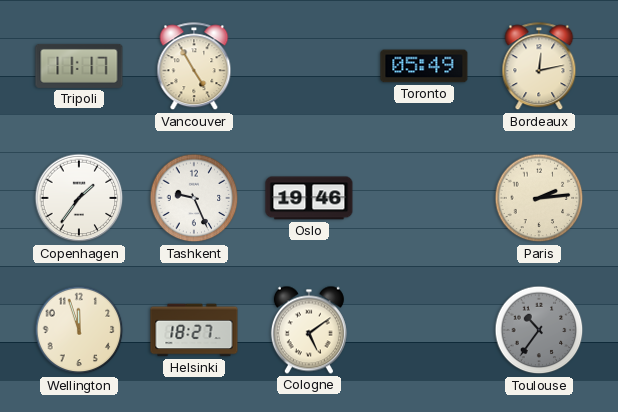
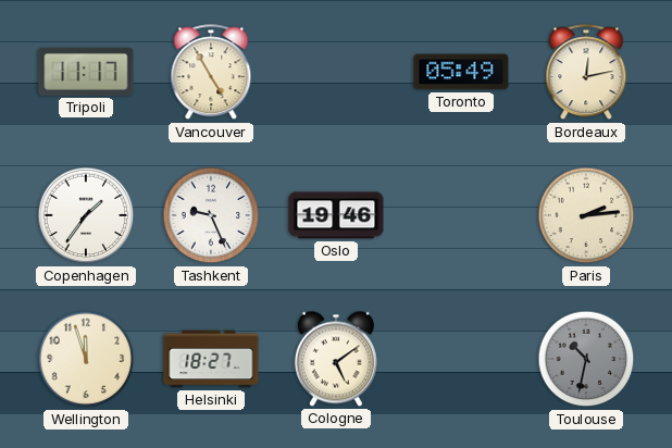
Toulouse: 10:36 -> 10:32 (586, 359)
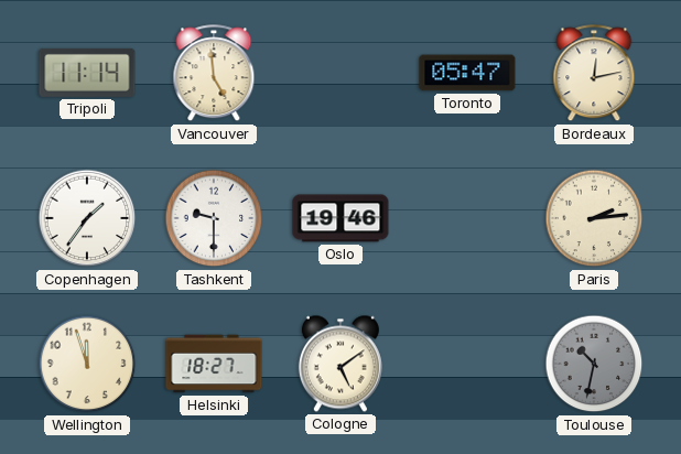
Tripoli: 11:17 -> 11:14 (87, 73)
Vancouver: 4:55 -> 4:59 (214, 74)
Toronto: 05:49 -> 05:47 (467, 73)
Tashkent: 9:26 -> 9:30 (214, 218)
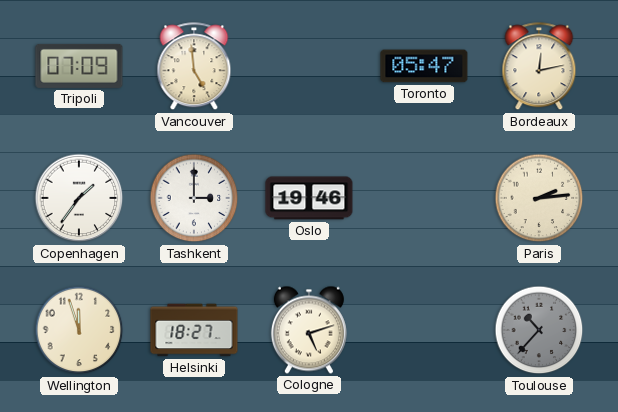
Tripoli: 11:14 -> 07:09 (79, 66)
Tashkent: 9:30 -> 3:00 (194, 198)
Cologne: 5:09 -> 5:12 (309, 330)
Toulouse: 10:32 -> 10:37 (539, 330)
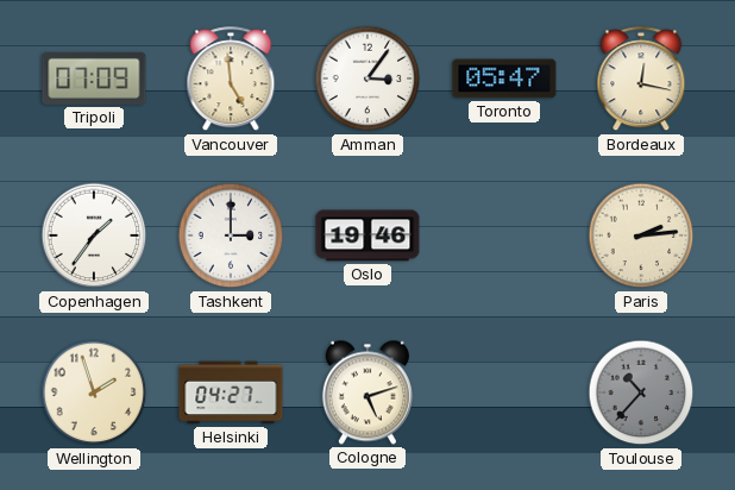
Amman: none -> 3:06 (367, 78)
Bordeaux: 12:13 -> 12:17 (641, 80)
Wellington: 11:57 -> 1:57 (94, 392)
Helsinki: 18:27 -> 04:27 (231, 392)
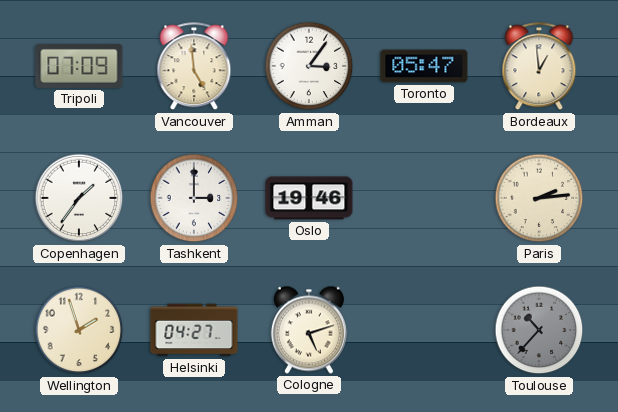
Bordeaux: 12:17 -> 12:59 (539, 67)
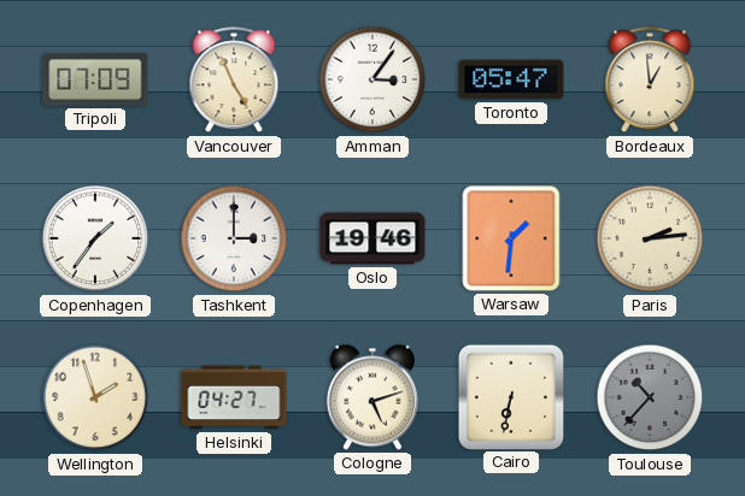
Vancouver: 4:59 -> 4:56 (234, 81)
Warsaw: none -> 1:31 (511, 238)
Cairo: none -> 6:32 (510, 396)
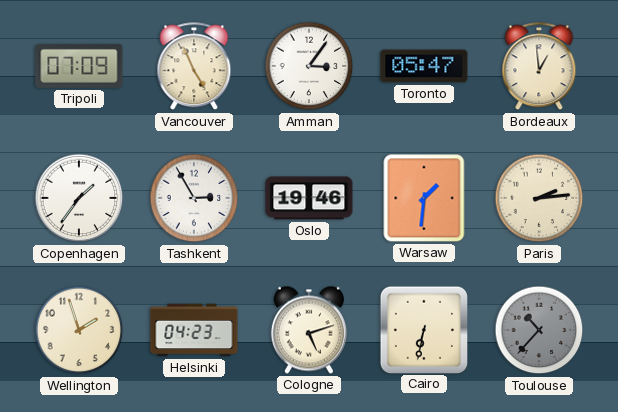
Tashkent: 3:00 -> 2:55 (194, 198)
Helsinki: 04:27 -> 04:23 (194, 330)
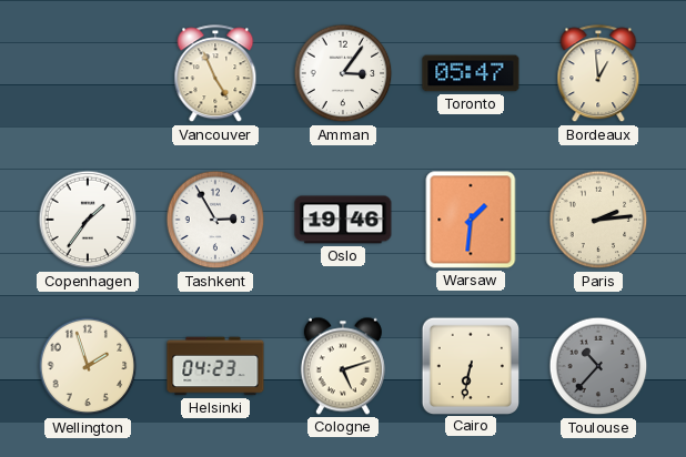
Tripoli: 07:09 -> none (79, 66)
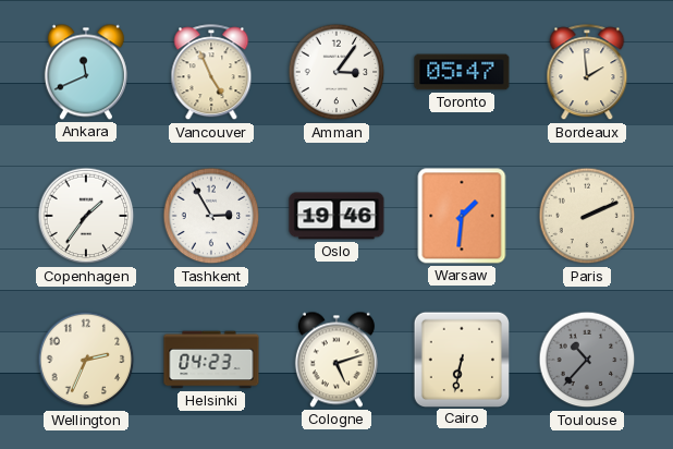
Ankara: none -> 11:41 (86, 72)
Bordeaux: 12:59 -> 1:59 (587, 73)
Paris: 2:14 -> 2:11 (587, 216)
Wellington: 1:57 -> 2:34 (86, 360)
